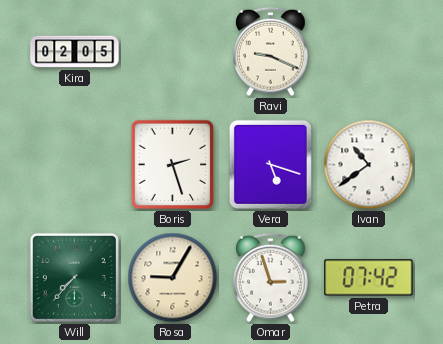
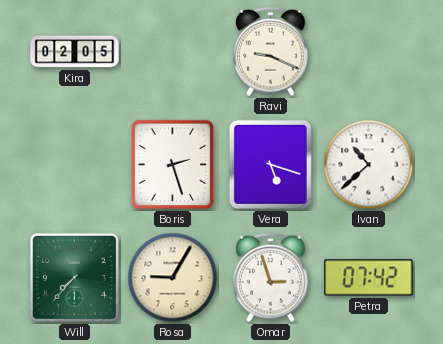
Ivan: 10:39 -> 10:38 (369, 165)
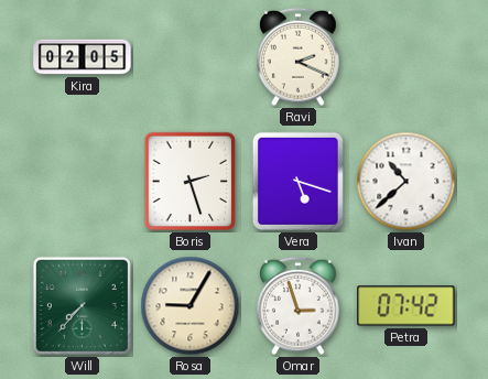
Ravi: 9:19 -> 2:19 (299, 57)
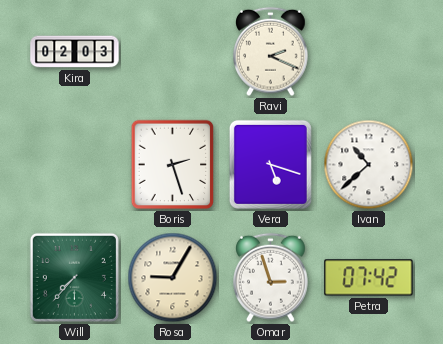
Kira: 02:05 -> 02:03 (75, 52)
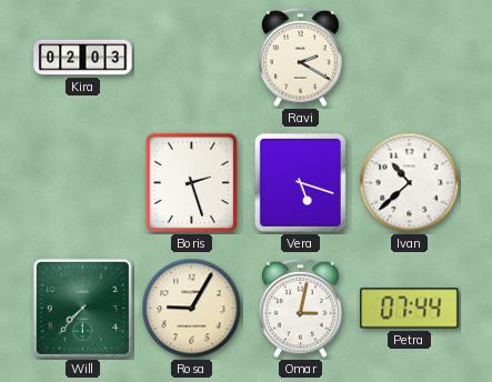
Ravi: 2:19 -> 2:20 (301, 58)
Omar: 2:57 -> 3:02 (301, 309)
Petra: 07:42 -> 07:44 (410, 309)
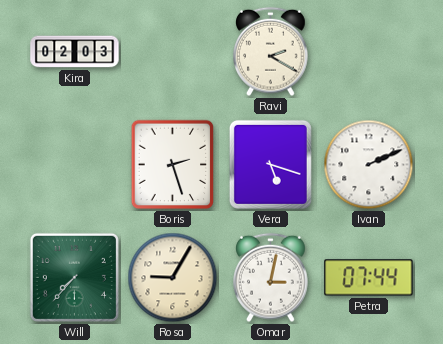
Ivan: 10:38 -> 2:11 (369, 165)
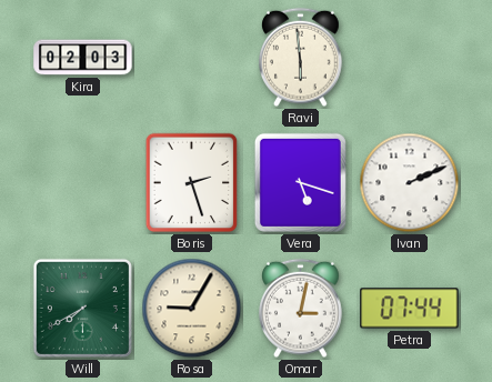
Ravi: 2:20 -> 5:59 (301, 58)
Will: 7:37 -> 7:40 (82, 308)
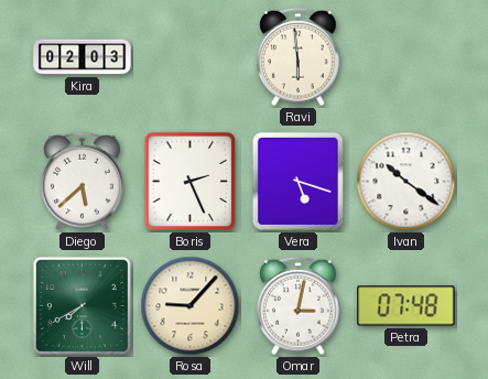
Diego: none -> 5:38 (83, 182)
Boris: 2:27 -> 2:26 (191, 182)
Ivan: 2:11 -> 10:21 (406, 182)
Rosa: 9:05 -> 9:07 (191, 306)
Petra: 07:44 -> 07:48 (406, 306)
